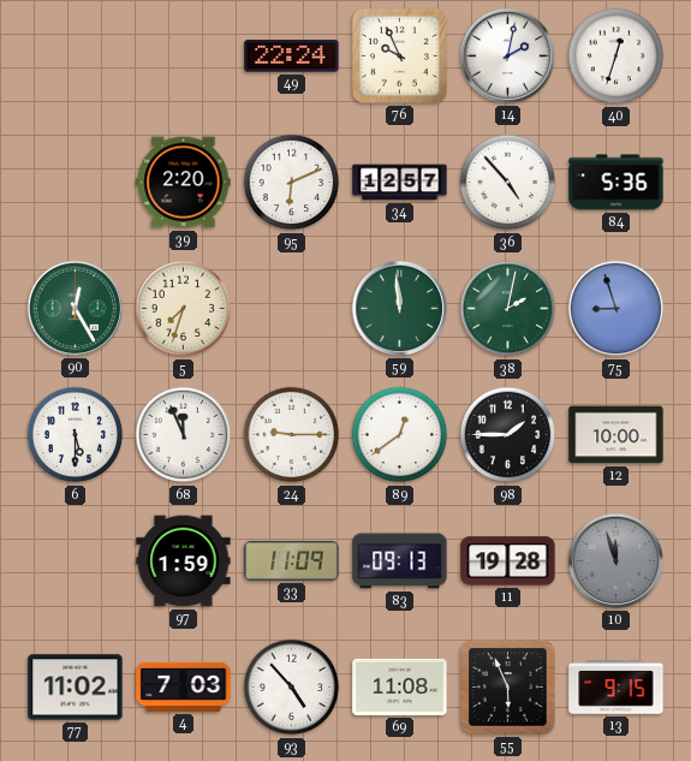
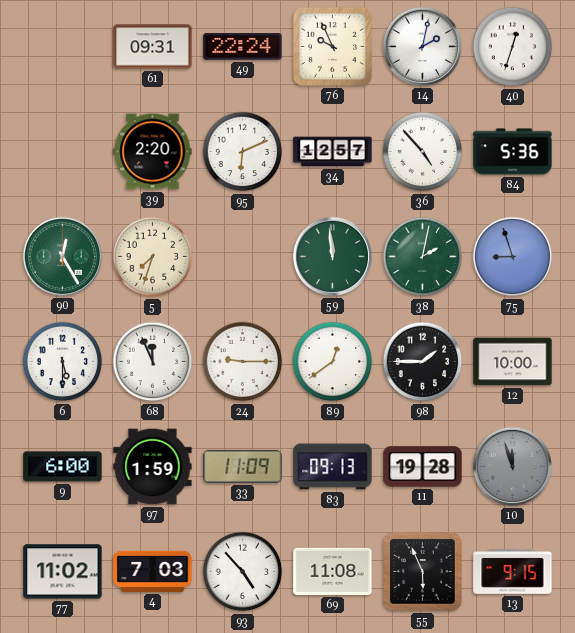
61: none -> 09:31 (153, 47)
9: none -> 6:00 (63, 467)
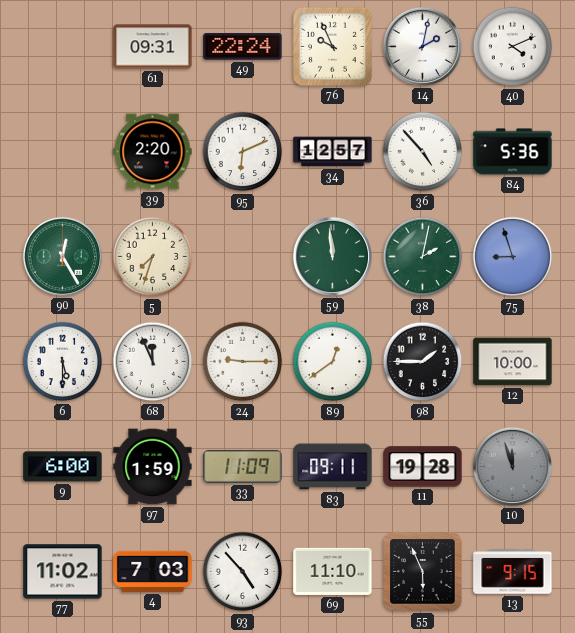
40: 12:33 -> 4:11 (513, 47)
83: 09:13 -> 09:11 (333, 467)
69: 11:08 -> 11:10 (333, 571)
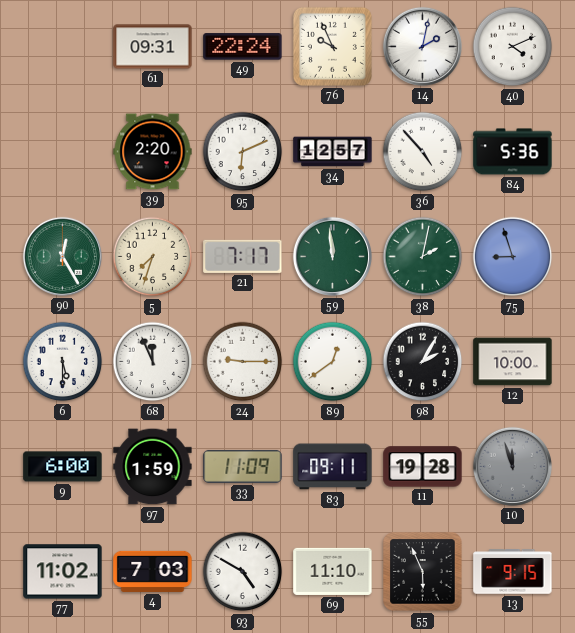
21: none -> 7:17 (243, 256)
98: 1:45 -> 2:05 (423, 362)
93: 4:53 -> 4:50 (243, 572)
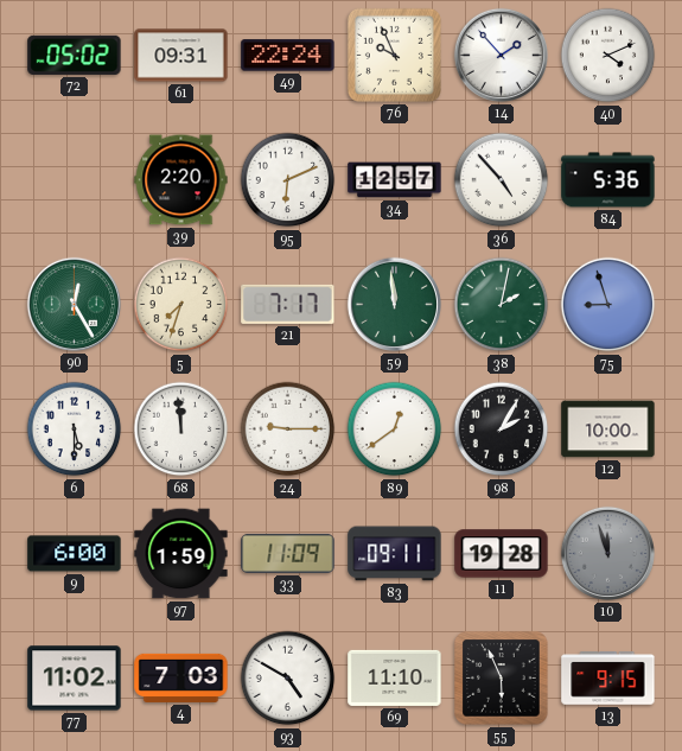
72: none -> 05:02 (75, 55)
14: 2:02 -> 1:53 (501, 55)
68: 11:56 -> 11:59 (181, 429)
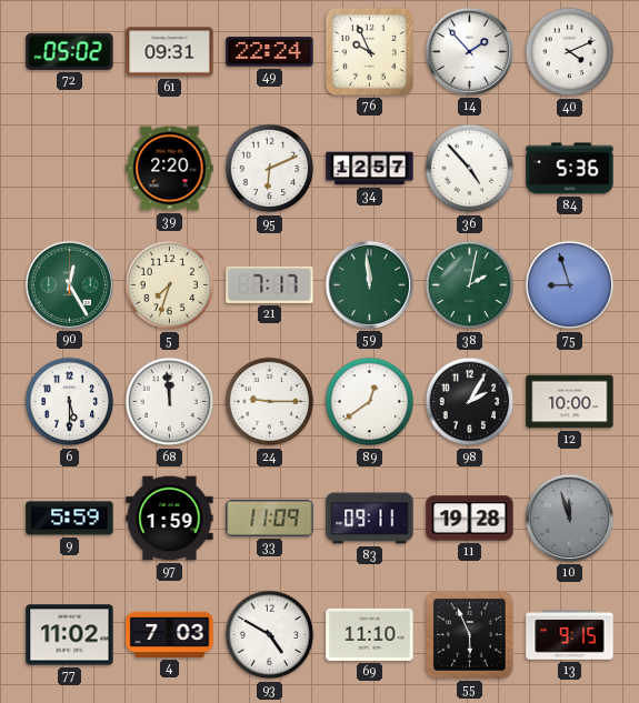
9: 6:00 -> 5:59 (70, 519)
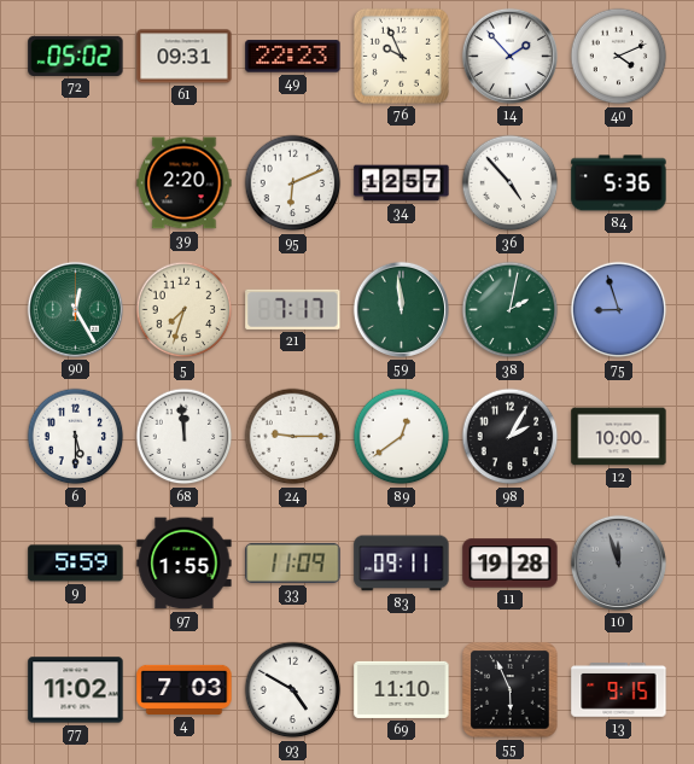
49: 22:24 -> 22:23 (293, 57)
97: 1:59 -> 1:55 (185, 564)
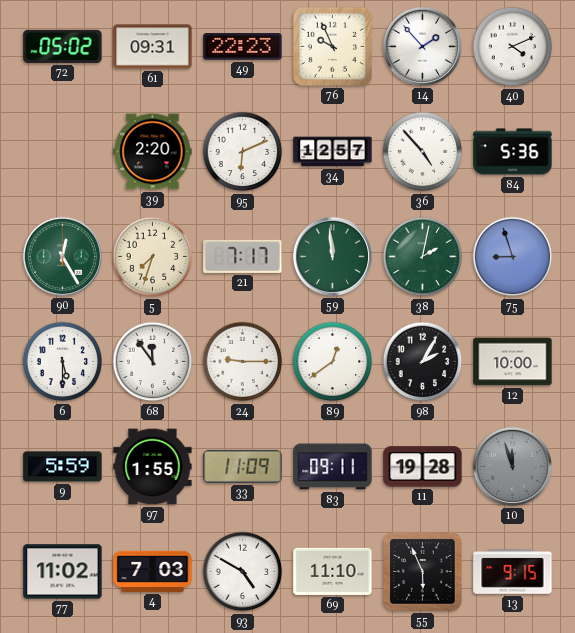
68: 11:59 -> 11:54 (153, 362)
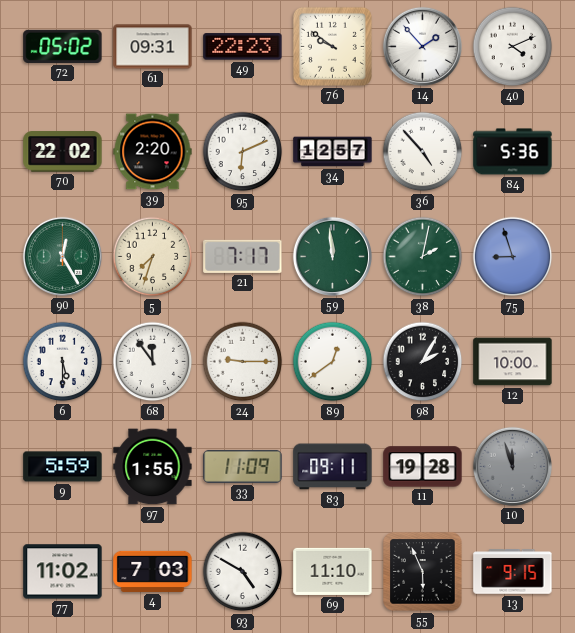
76: 9:56 -> 9:51 (332, 46)
70: none -> 22:02 (63, 152)
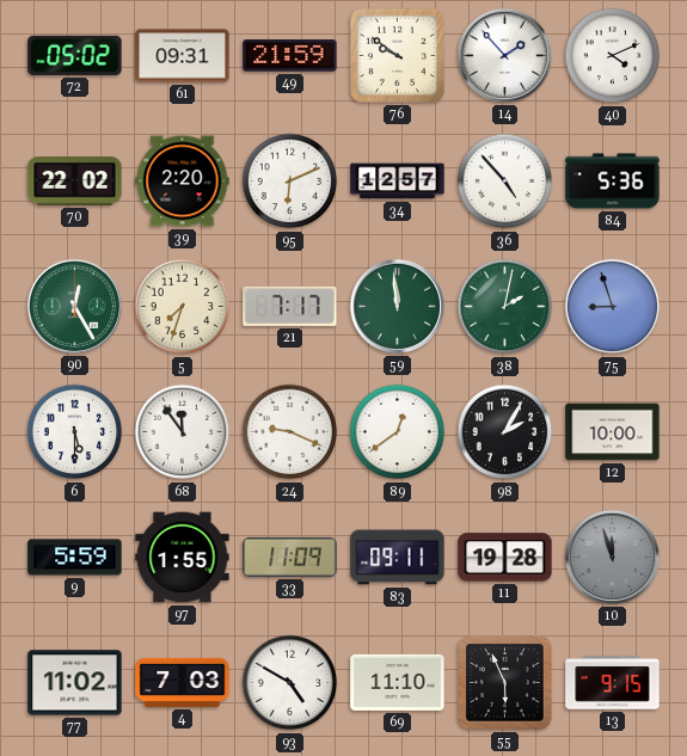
49: 22:23 -> 21:59 (290, 56)
24: 9:15 -> 9:19 (290, 432)
